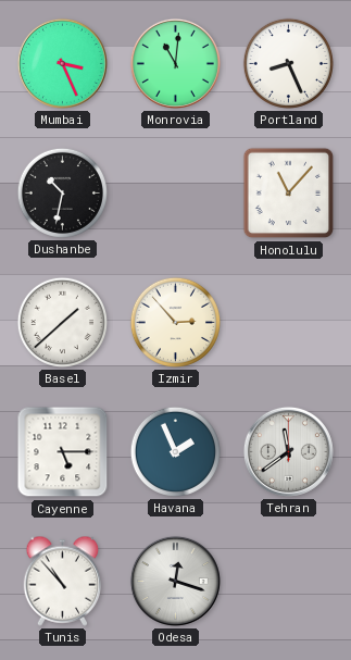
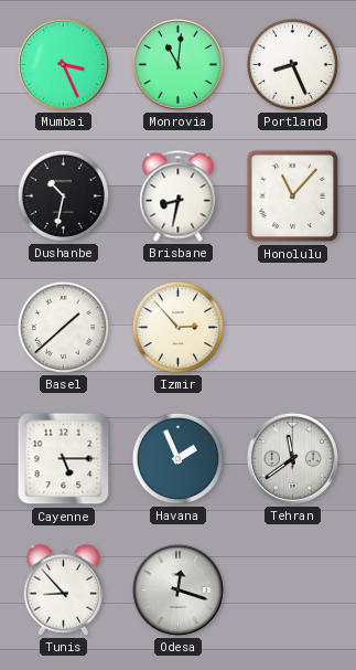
Brisbane: none -> 8:32 (179, 196)
Tunis: 10:53 -> 8:53 (64, 589)
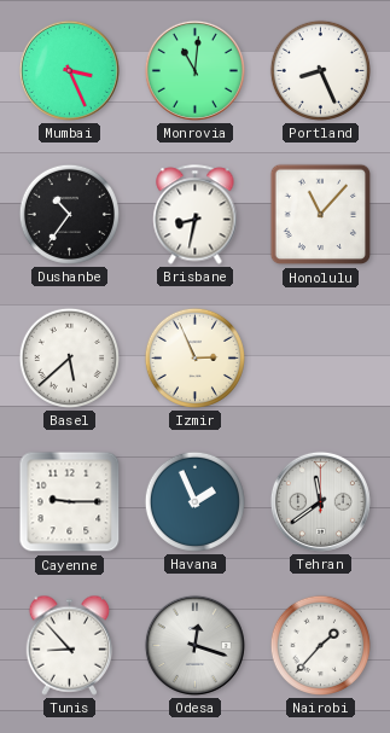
Dushanbe: 10:32 -> 10:36 (69, 214)
Basel: 1:38 -> 5:38 (69, 357)
Izmir: 2:53 -> 2:56 (194, 357)
Cayenne: 5:15 -> 9:15 (70, 502)
Nairobi: none -> 1:37 (320, 645)
